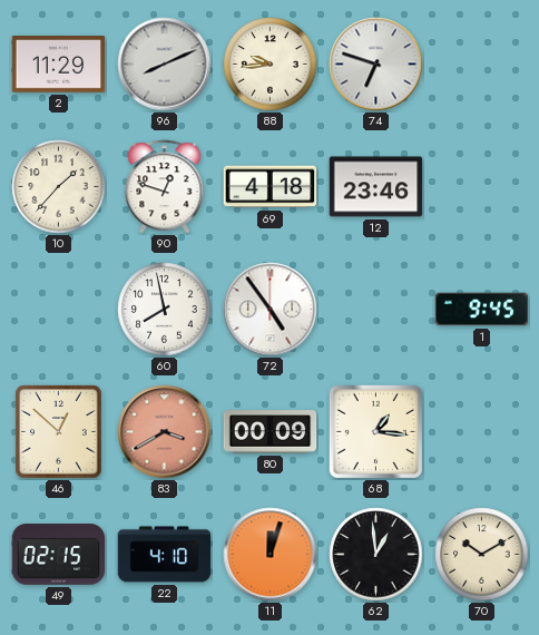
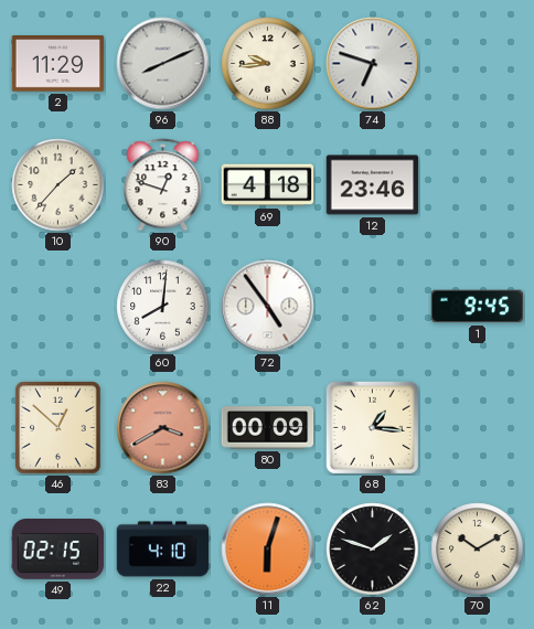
60: 7:58 -> 8:01 (163, 307)
11: 12:03 -> 6:03 (268, 550)
62: 12:59 -> 1:48 (373, 550)
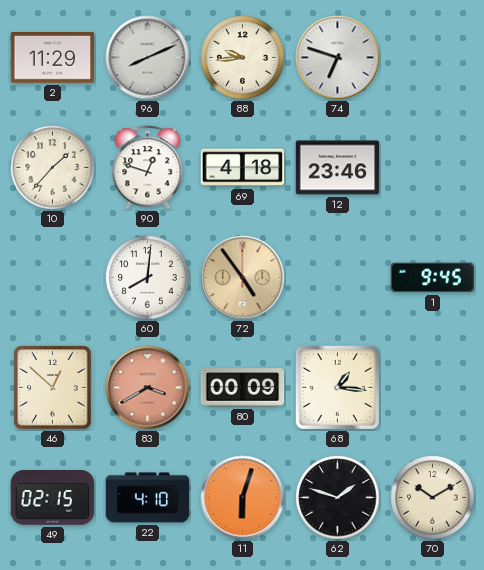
72 dial: white -> champagne (243, 278)
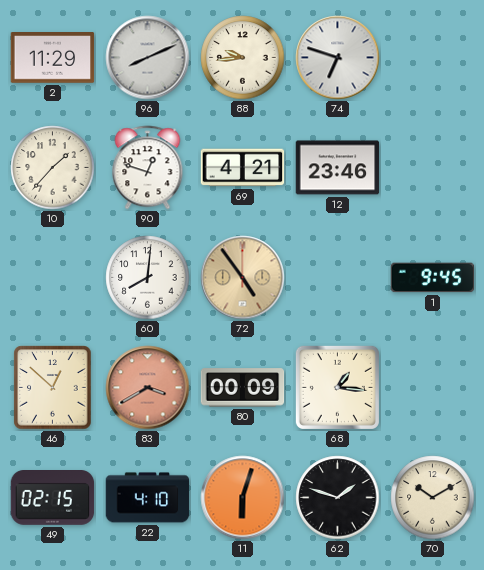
69: 4:18 -> 4:21 (243, 168)
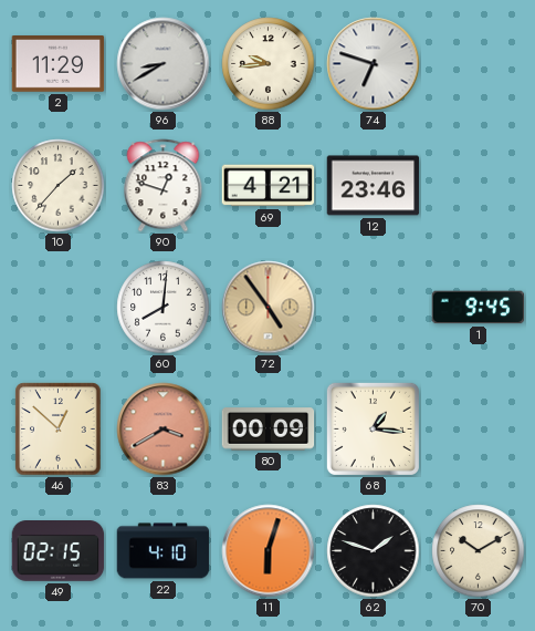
96: 8:11 -> 8:40 (164, 64)
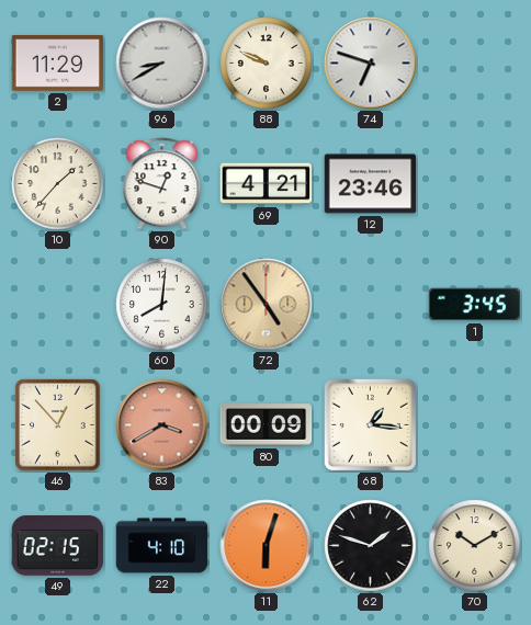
88: 9:44 -> 9:49 (267, 64)
1: 9:45 -> 3:45 (475, 305)
46: 12:52 -> 12:53 (58, 425)
